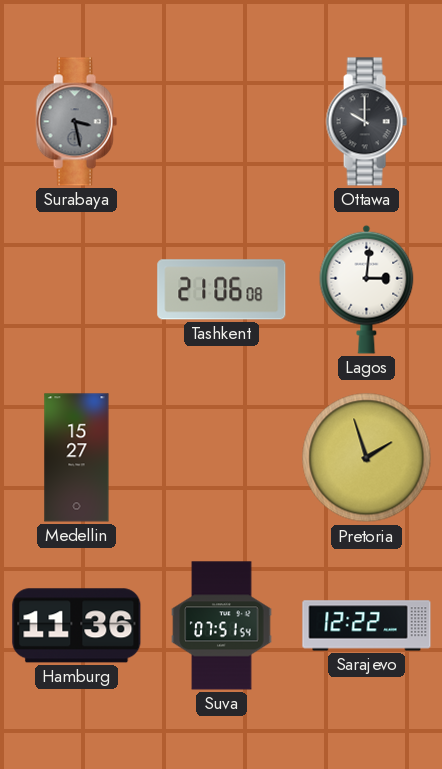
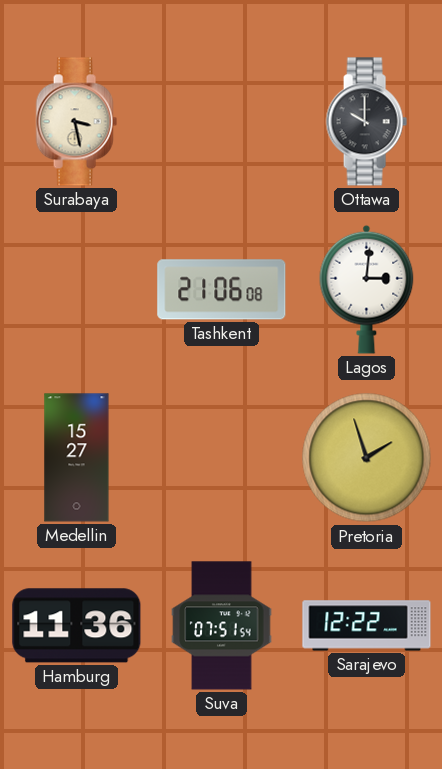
Surabaya dial: grey -> cream (76, 122)
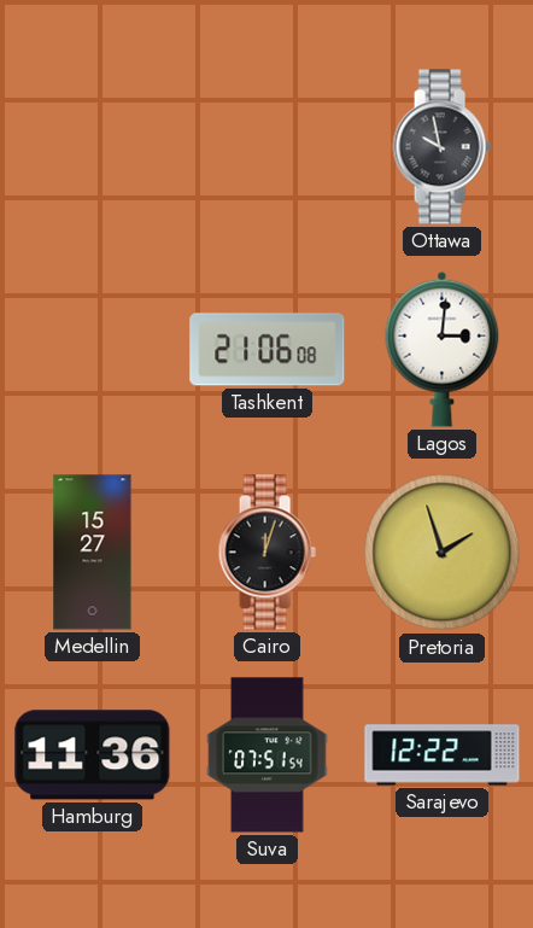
Surabaya: 3:28 -> none (76, 122)
Ottawa: 10:00 -> 9:58 (441, 147)
Cairo: none -> 12:03 (266, 553)
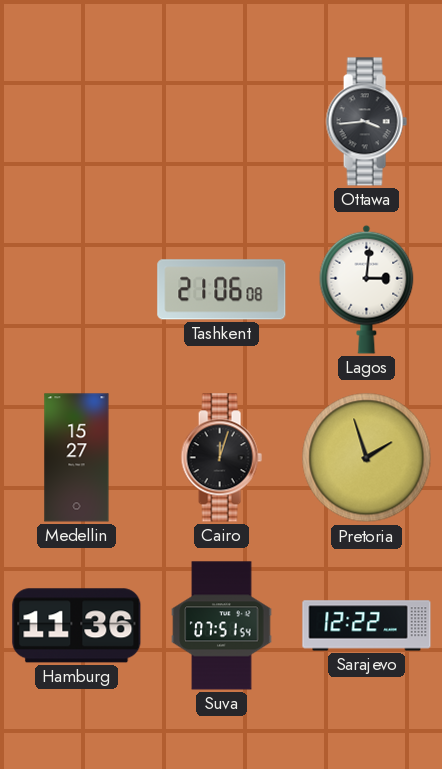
Ottawa: 9:58 -> 3:44 (366, 122)
